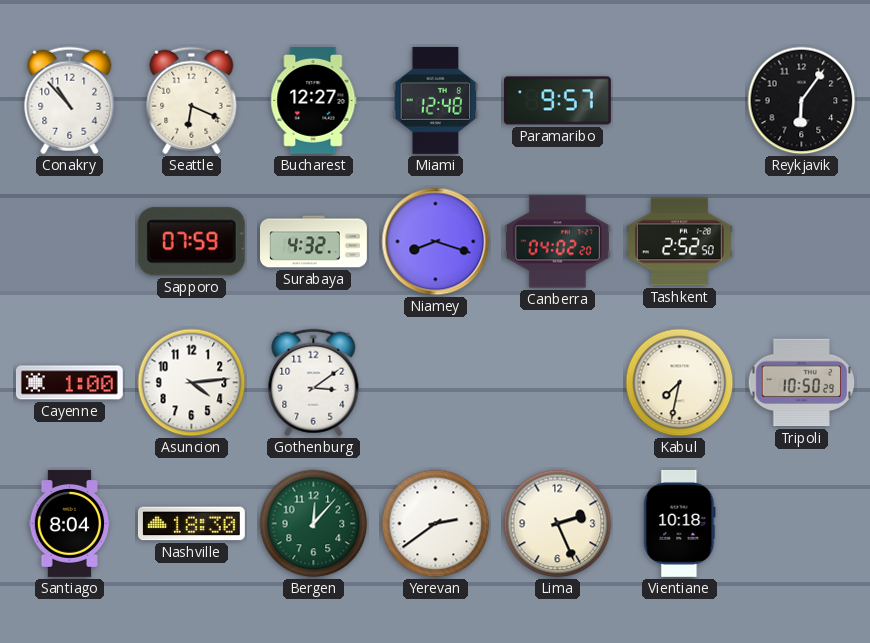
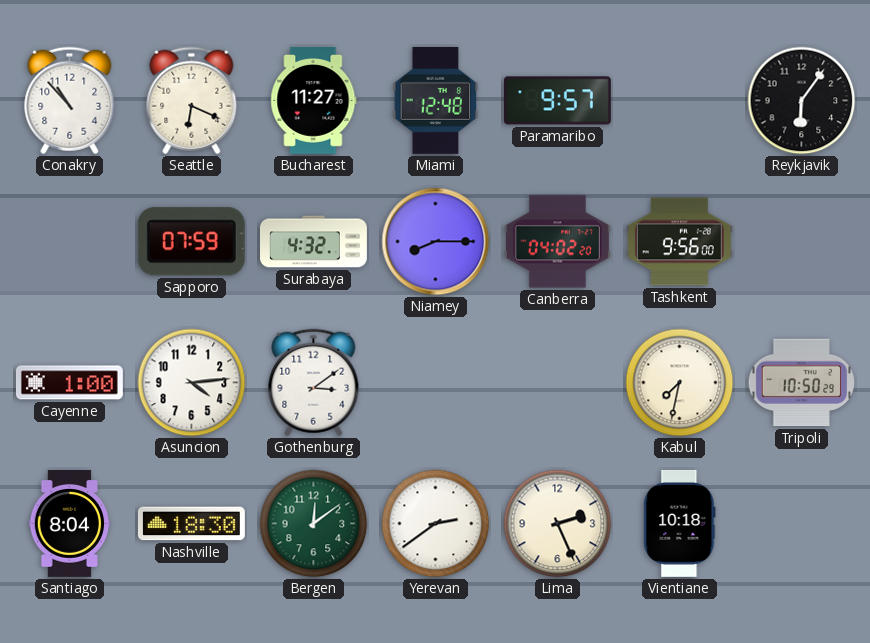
Bucharest: 12:27 -> 11:27 (314, 100)
Niamey: 8:18 -> 8:15 (436, 242)
Tashkent: 2:52 -> 9:56 (679, 242)
Bergen: 12:07 -> 12:09 (314, 524)
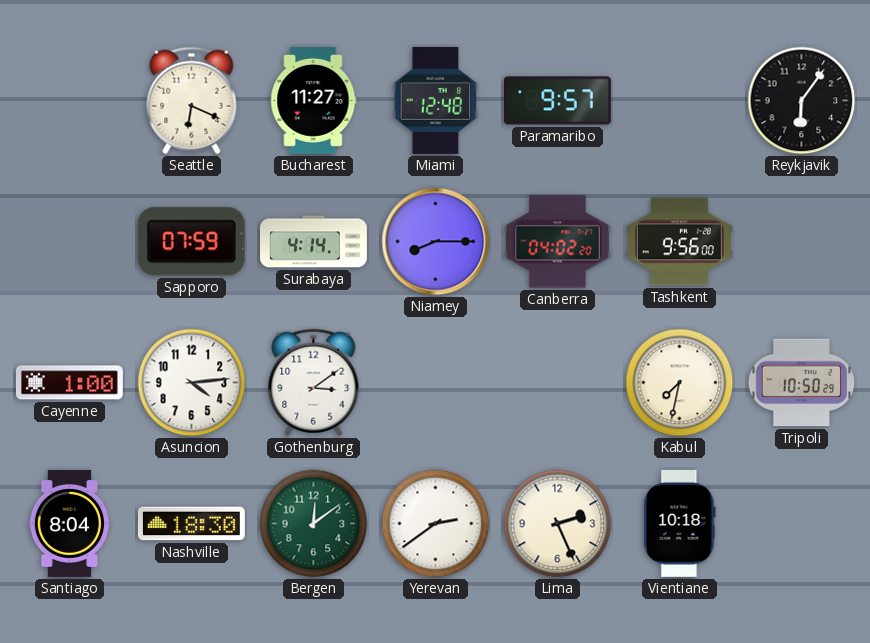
Conakry: 10:53 -> none (70, 101)
Surabaya: 4:32 -> 4:14 (314, 242)
